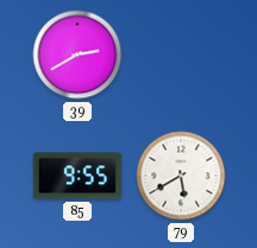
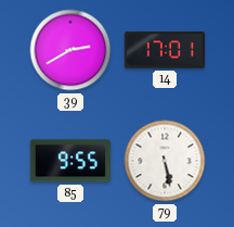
14: none -> 17:01 (165, 50)
79: 5:40 -> 5:28 (165, 161)
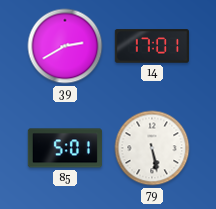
85: 9:55 -> 5:01 (65, 148)
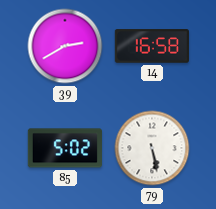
14: 17:01 -> 16:58 (152, 46)
85: 5:01 -> 5:02 (65, 148)
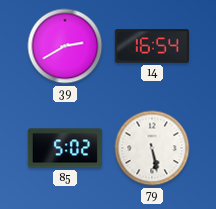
14: 16:58 -> 16:54 (152, 46)
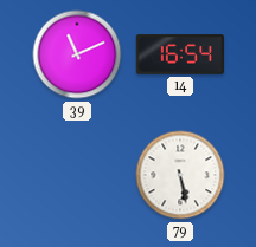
39: 2:40 -> 11:11 (77, 54)
85: 5:02 -> none (65, 148)
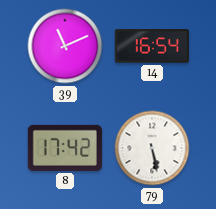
8: none -> 17:42 (65, 148)
